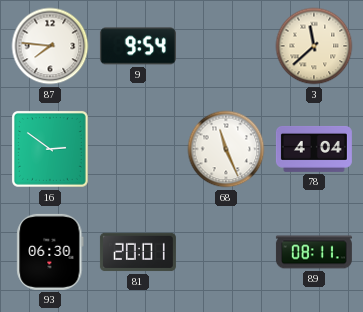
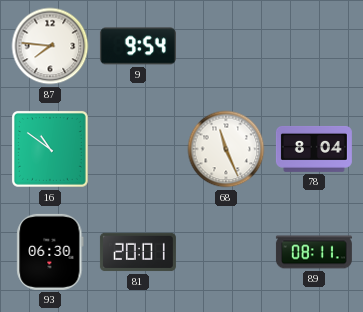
3: 11:38 -> none (314, 46)
16: 2:51 -> 10:51 (50, 149)
78: 4:04 -> 8:04 (314, 149)
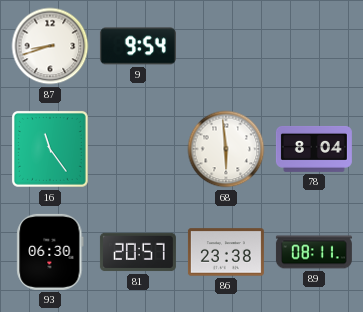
87: 7:46 -> 8:42 (50, 46)
16: 10:51 -> 11:24 (50, 149)
68: 11:26 -> 5:59 (226, 149)
81: 20:01 -> 20:57 (138, 252)
86: none -> 23:38 (226, 252)
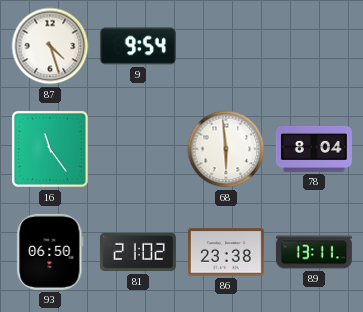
87: 8:42 -> 4:27 (50, 46)
93: 06:30 -> 06:50 (50, 252)
81: 20:57 -> 21:02 (138, 252)
89: 08:11 -> 13:11 (314, 252)
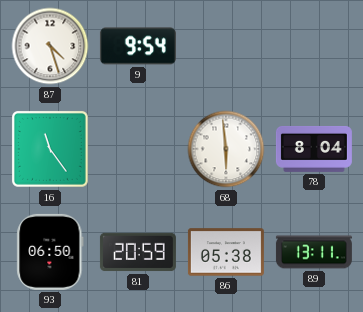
81: 21:02 -> 20:59 (138, 252)
86: 23:38 -> 05:38 (226, 252)
